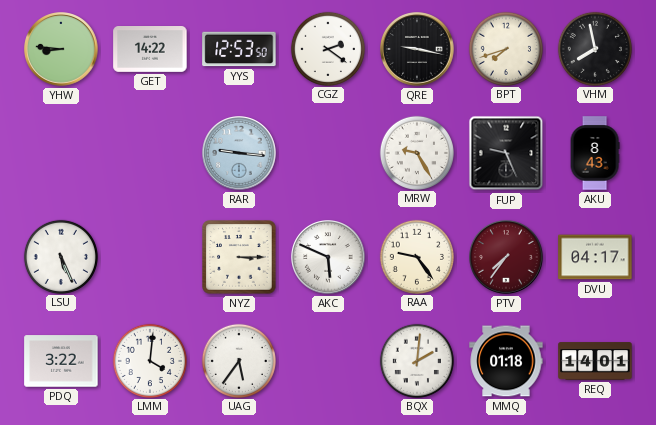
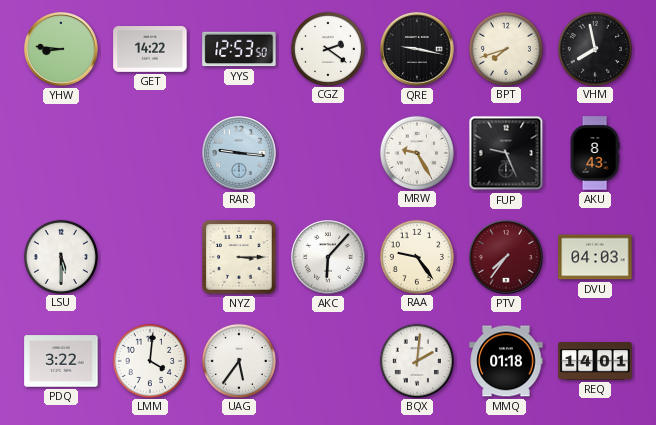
LSU: 5:26 -> 5:30 (60, 256)
AKC: 5:49 -> 6:07 (328, 257)
DVU: 04:17 -> 04:03 (595, 257)
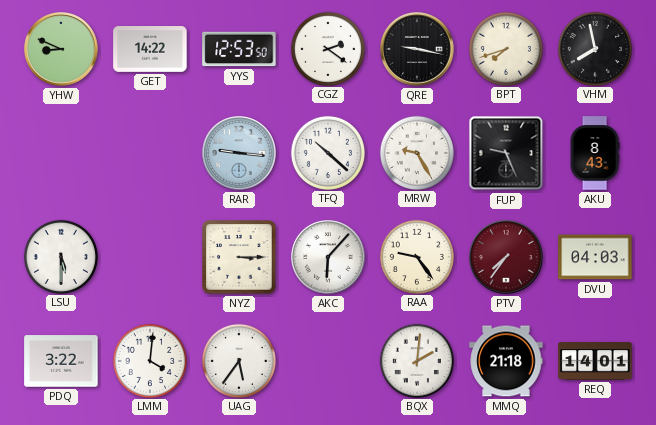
YHW: 8:46 -> 8:49 (61, 49)
TFQ: none -> 10:22 (327, 152)
MMQ: 01:18 -> 21:18 (506, 361)
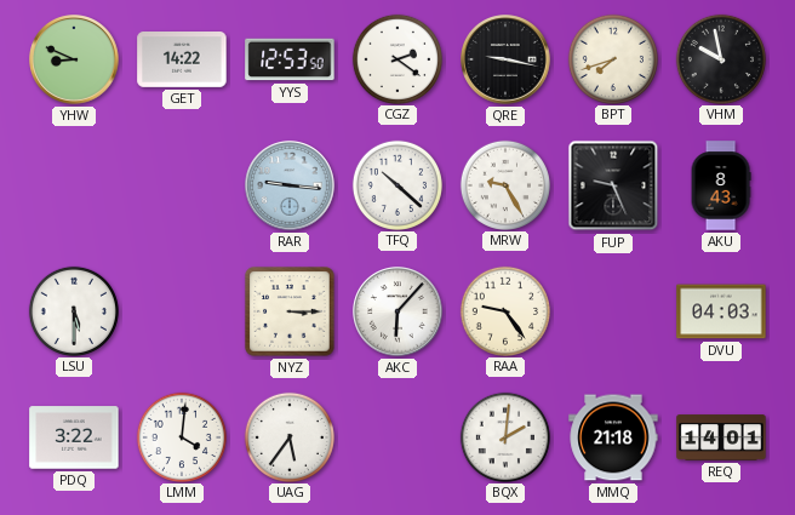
VHM: 7:58 -> 9:58 (720, 58)
PTV: 7:36 -> none (506, 257)
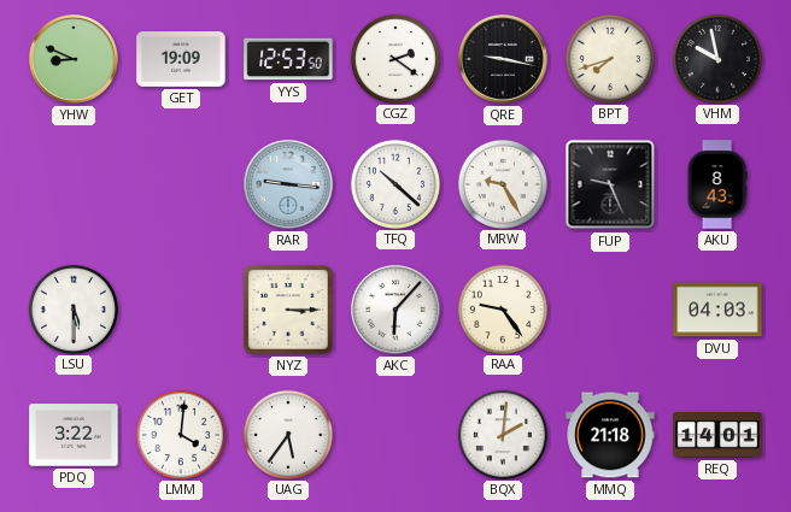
GET: 14:22 -> 19:09 (181, 60)
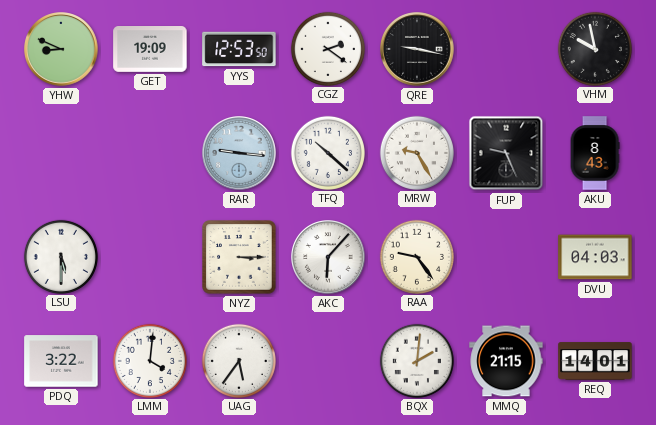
BPT: 7:42 -> none (609, 58)
MMQ: 21:18 -> 21:15 (506, 361)
